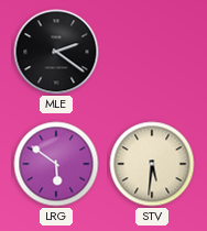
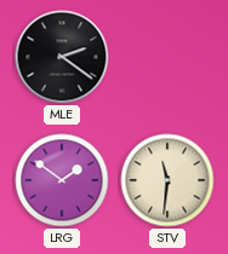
LRG: 5:51 -> 1:51 (62, 180)
STV: 5:31 -> 11:31 (167, 180)
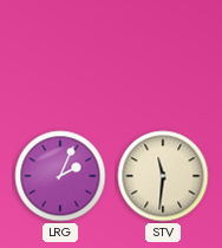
MLE: 2:21 -> none (62, 57)
LRG: 1:51 -> 2:04 (60, 176)
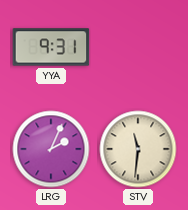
YYA: none -> 9:31 (51, 47)
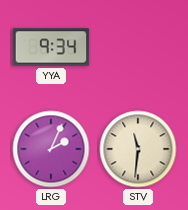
YYA: 9:31 -> 9:34 (51, 47)
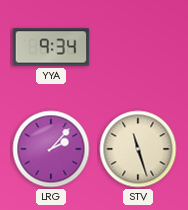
LRG: 2:04 -> 2:07 (51, 149)
STV: 11:31 -> 11:27 (138, 149)
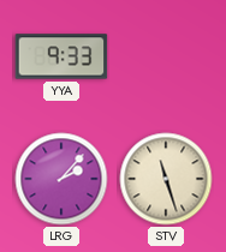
YYA: 9:34 -> 9:33 (61, 56)
